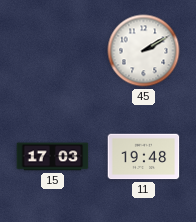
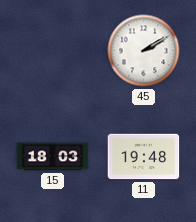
15: 17:03 -> 18:03 (53, 157)
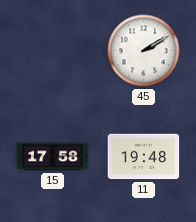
15: 18:03 -> 17:58 (53, 157)
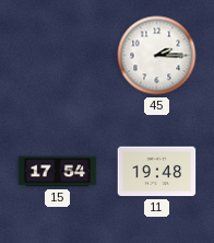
45: 2:10 -> 2:15 (157, 56)
15: 17:58 -> 17:54 (58, 172)
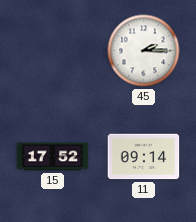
15: 17:54 -> 17:52 (53, 157)
11: 19:48 -> 09:14 (144, 157)
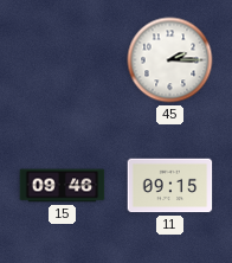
15: 17:52 -> 09:46 (63, 186)
11: 09:14 -> 09:15 (170, 186)
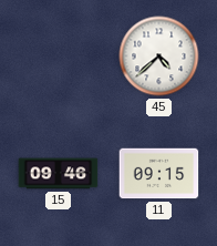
45: 2:15 -> 4:38 (159, 57)
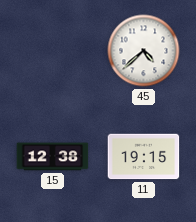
15: 09:46 -> 12:38 (53, 157)
11: 09:15 -> 19:15 (144, 157)
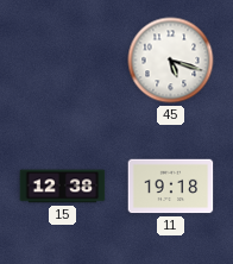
45: 4:38 -> 5:18 (171, 61)
11: 19:15 -> 19:18 (171, 187)
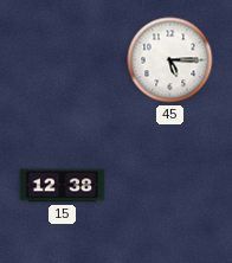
45: 5:18 -> 5:15 (170, 60)
11: 19:18 -> none (171, 187)
